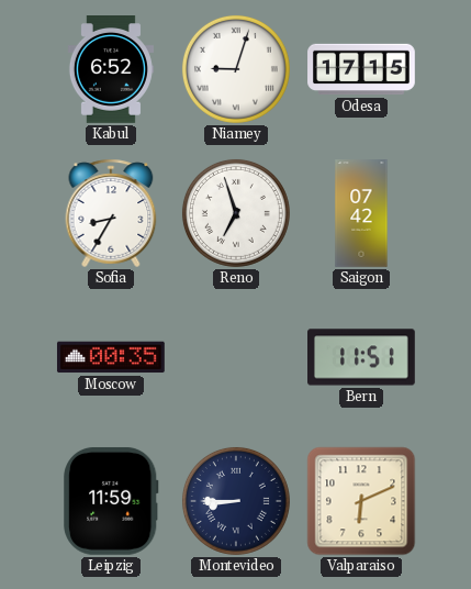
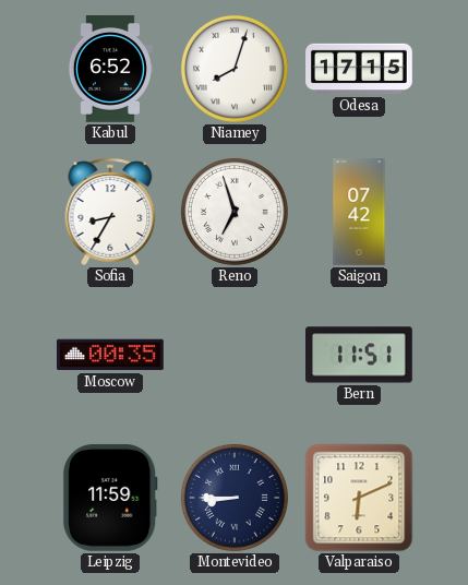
Niamey: 9:03 -> 8:03 (235, 69)
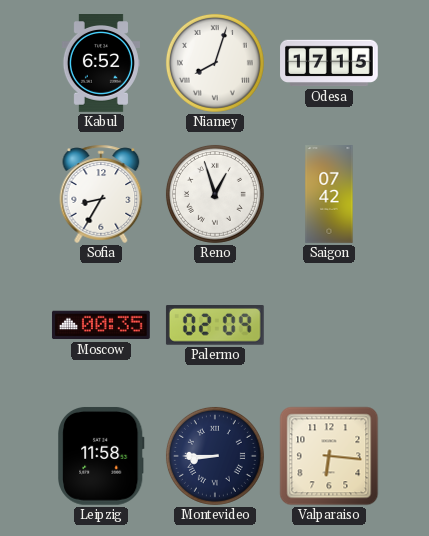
Reno: 6:57 -> 12:57 (215, 194)
Palermo: none -> 02:09 (215, 326)
Bern: 11:51 -> none (360, 355)
Leipzig: 11:59 -> 11:58 (102, 456)
Valparaiso: 6:11 -> 6:16 (329, 456)
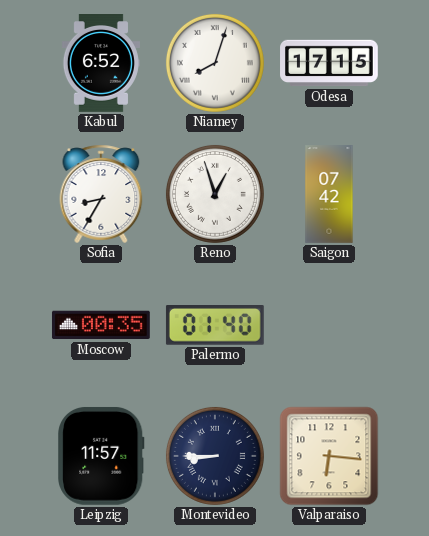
Palermo: 02:09 -> 01:40 (215, 326)
Leipzig: 11:58 -> 11:57 (102, 456)
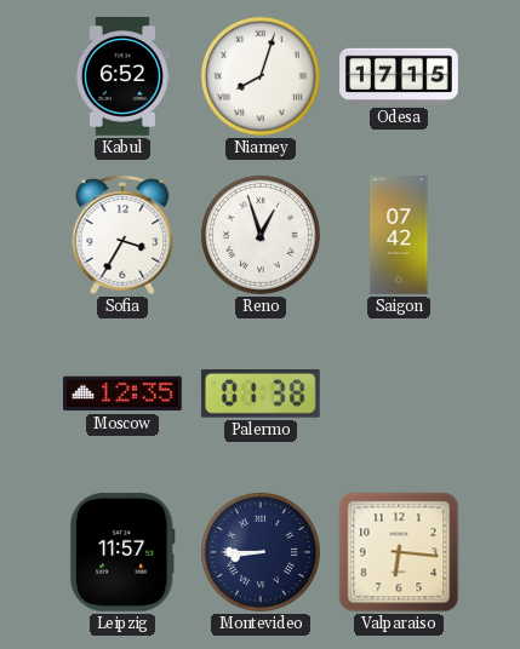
Sofia: 8:35 -> 3:35 (122, 235)
Moscow: 00:35 -> 12:35 (122, 394)
Palermo: 01:40 -> 01:38 (261, 395)
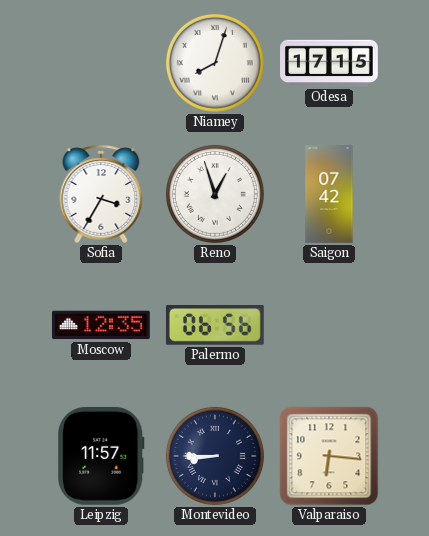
Kabul: 6:52 -> none (122, 77)
Palermo: 01:38 -> 06:56 (215, 326)
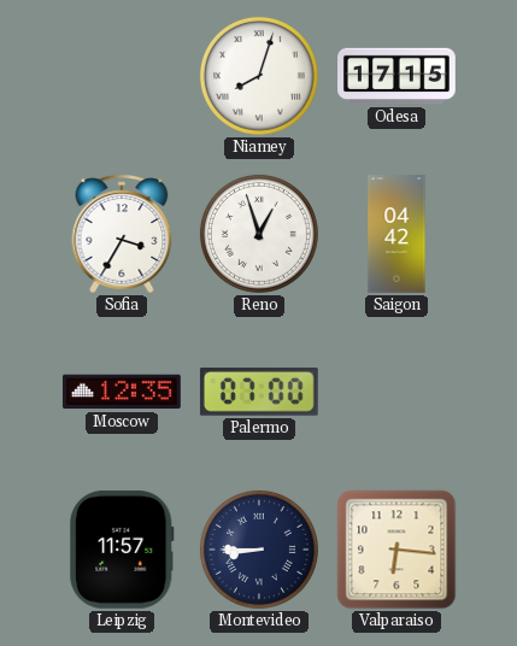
Saigon: 07:42 -> 04:42 (396, 234)
Palermo: 06:56 -> 07:00 (259, 393)
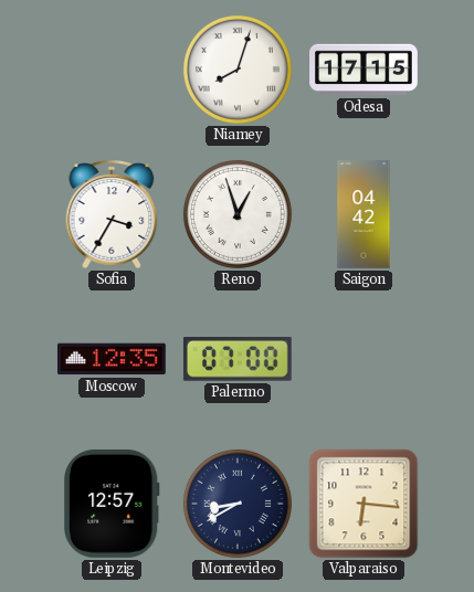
Leipzig: 11:57 -> 12:57 (113, 504)
Montevideo: 8:45 -> 8:40 (238, 504)
